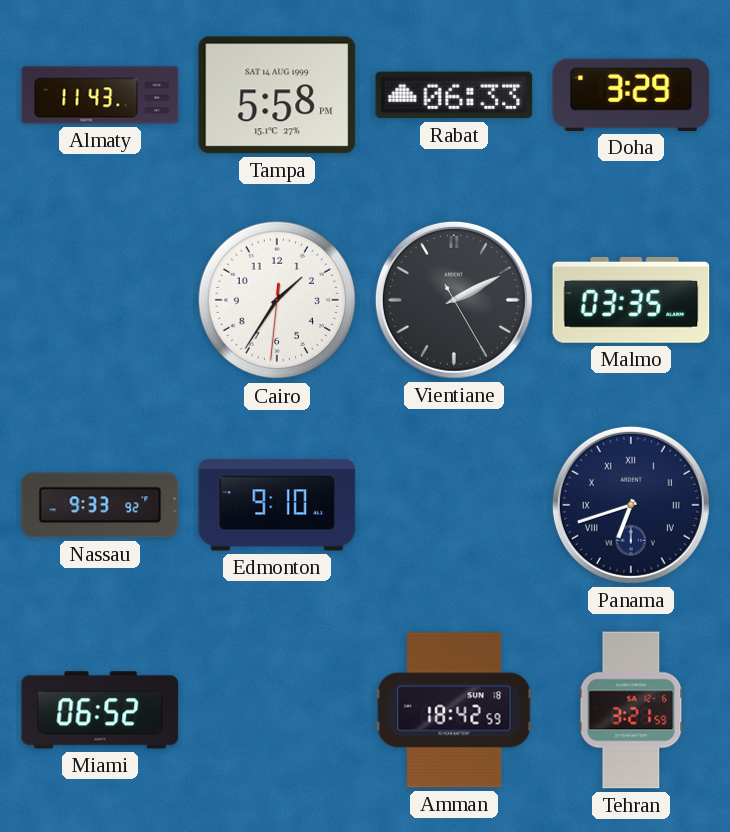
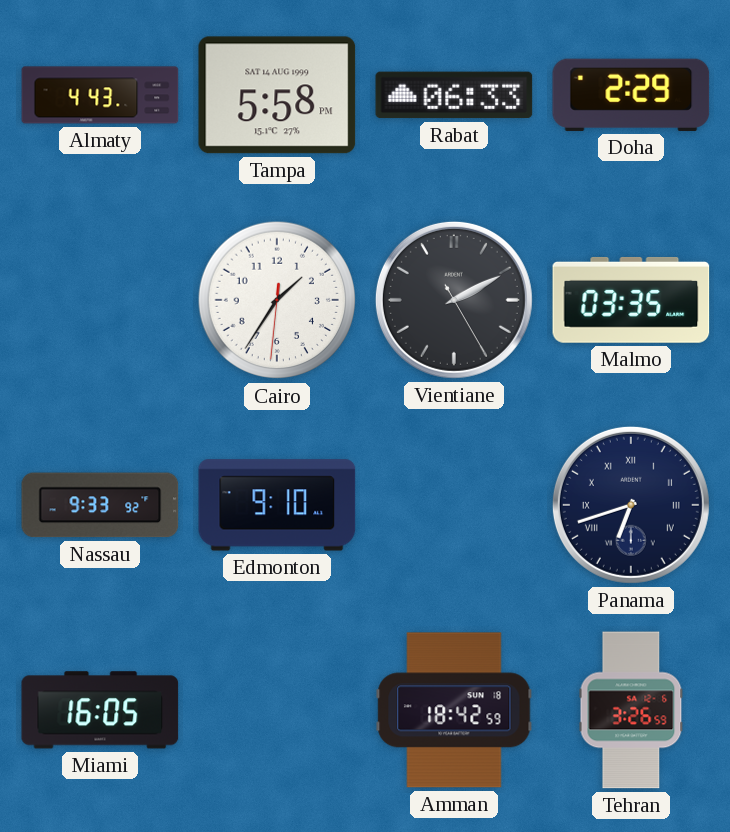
Almaty: 11:43 -> 4:43 (100, 95)
Doha: 3:29 -> 2:29 (631, 95)
Miami: 06:52 -> 16:05 (100, 710)
Tehran: 3:21 -> 3:26 (631, 710)
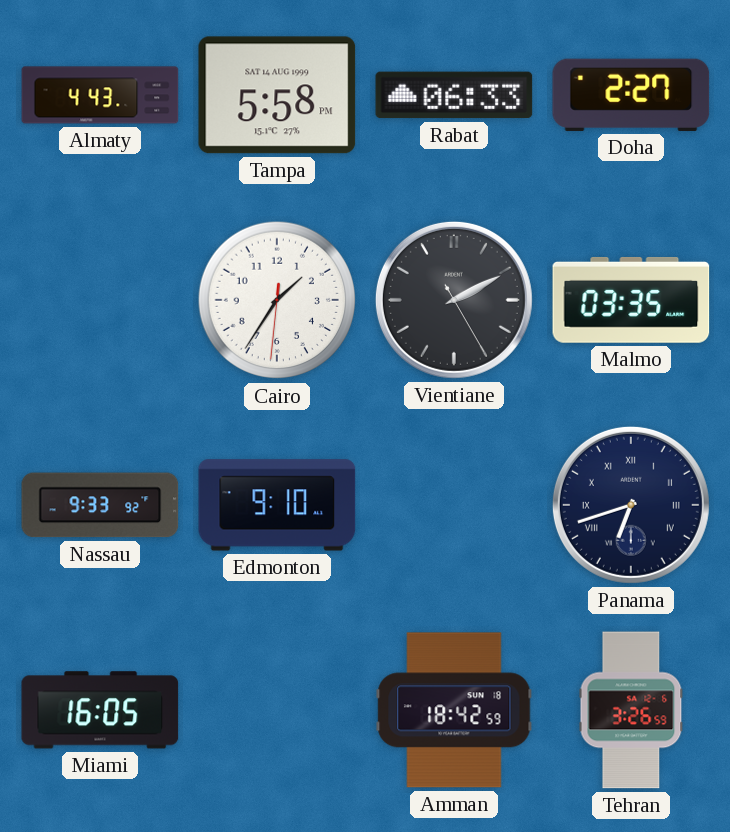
Doha: 2:29 -> 2:27 (631, 95)
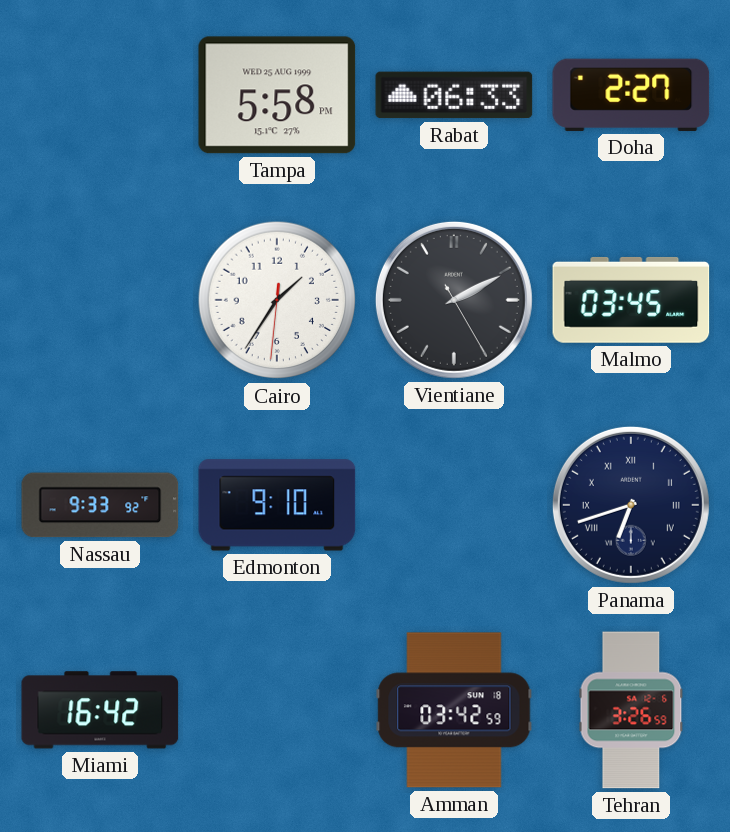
Almaty: 4:43 -> none (100, 95)
Tampa date: SAT 14 AUG 1999 -> WED 25 AUG 1999 (277, 95)
Malmo: 03:35 -> 03:45 (631, 300)
Miami: 16:05 -> 16:42 (100, 710)
Amman: 18:42 -> 03:42 (454, 710)
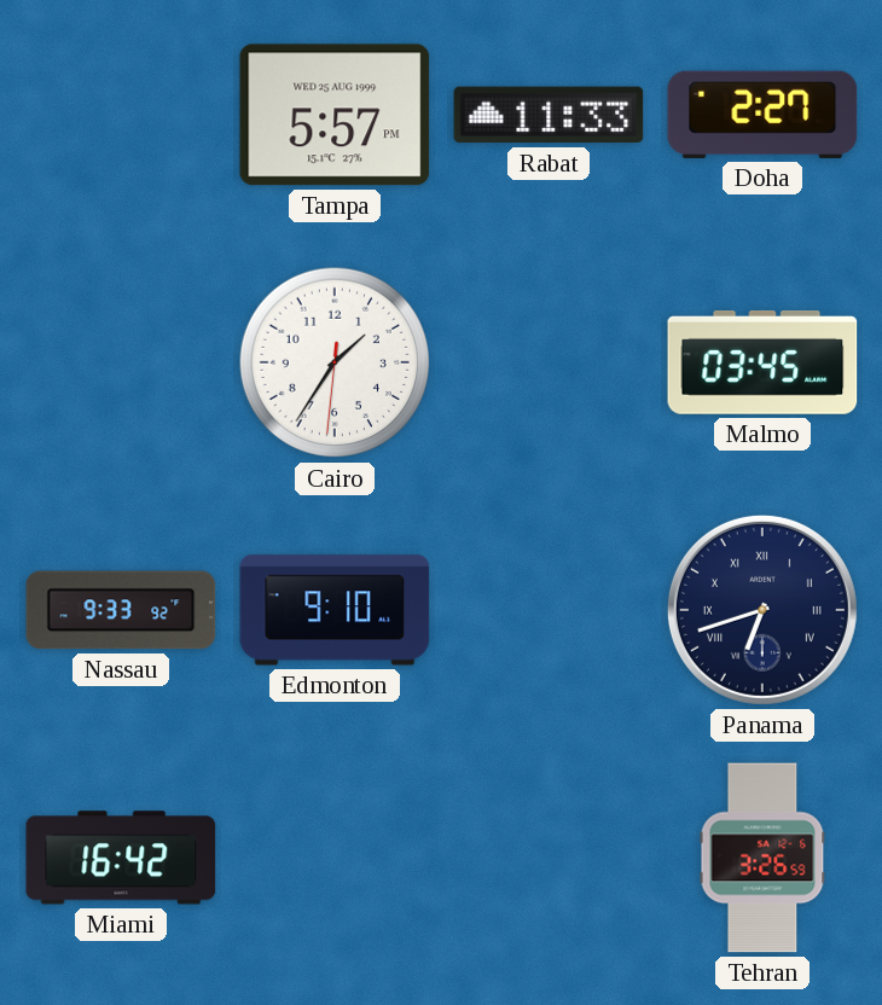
Tampa: 5:58 -> 5:57 (335, 115)
Rabat: 06:33 -> 11:33 (549, 115)
Vientiane: 2:10 -> none (454, 300)
Amman: 03:42 -> none (454, 710)
